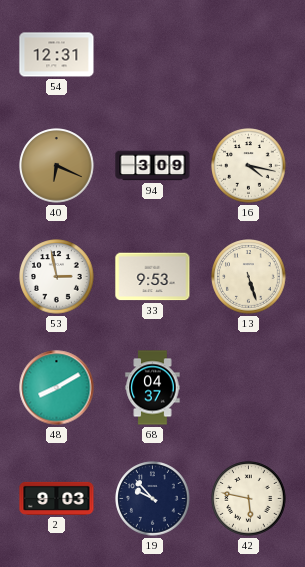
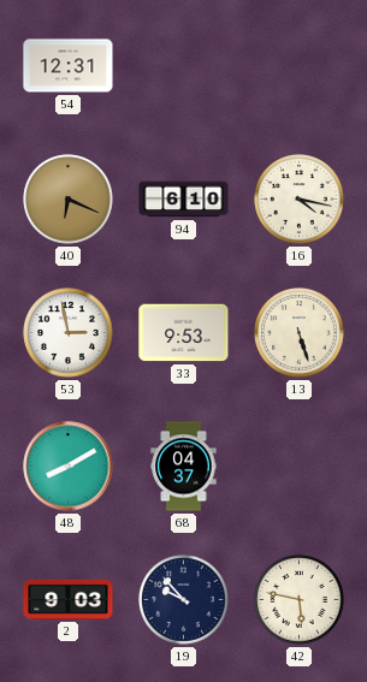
94: 3:09 -> 6:10 (184, 200)
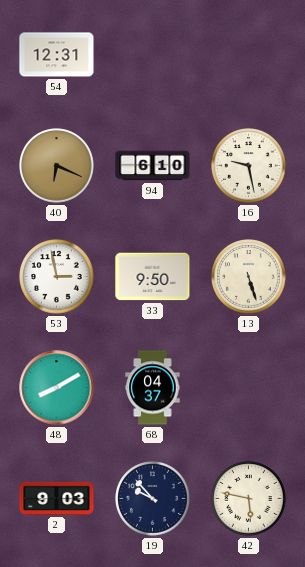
16: 4:17 -> 9:28 (249, 166)
33: 9:53 -> 9:50 (153, 277)
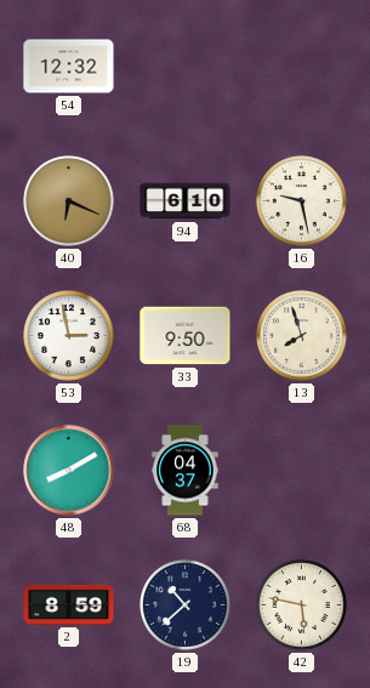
54: 12:31 -> 12:32 (69, 67)
13: 5:27 -> 7:57 (302, 336)
2: 9:03 -> 8:59 (69, 604)
19: 9:53 -> 10:38 (186, 605)
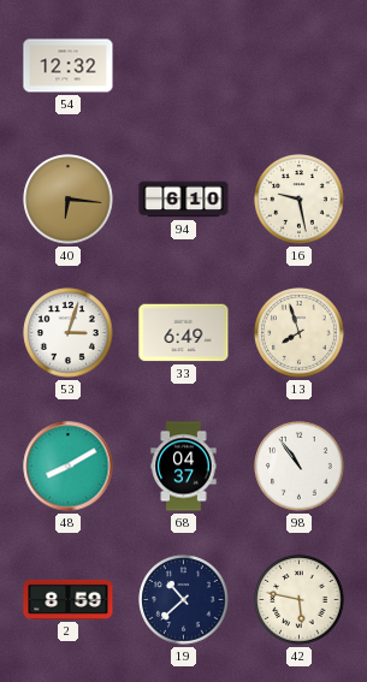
40: 6:19 -> 6:16 (69, 200)
53: 2:58 -> 3:03 (69, 333)
33: 9:50 -> 6:49 (184, 333)
98: none -> 10:54 (300, 467)
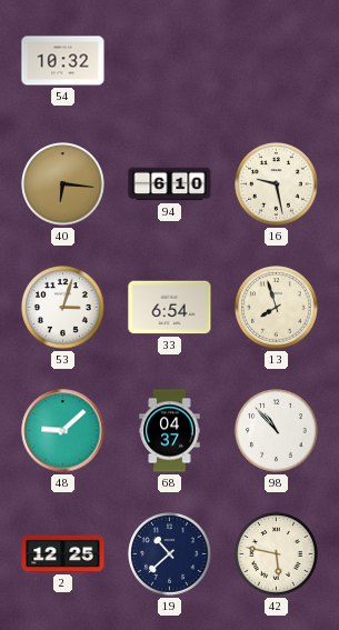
54: 12:32 -> 10:32 (63, 61)
33: 6:49 -> 6:54 (170, 308)
48: 8:10 -> 9:08 (63, 431)
98: 10:54 -> 10:53 (277, 431)
2: 8:59 -> 12:25 (63, 553)
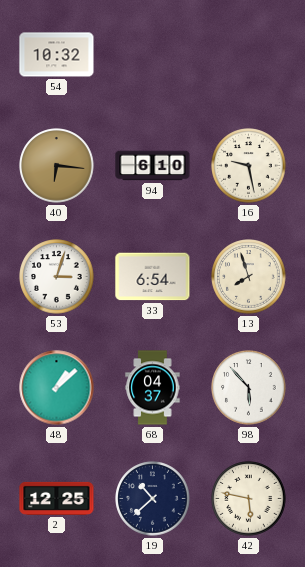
48: 9:08 -> 1:08 (57, 388)
98: 10:53 -> 5:53 (249, 388)
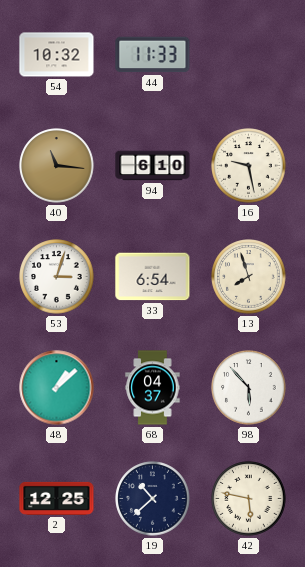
44: none -> 11:33 (153, 55)
40: 6:16 -> 11:16 (57, 166)
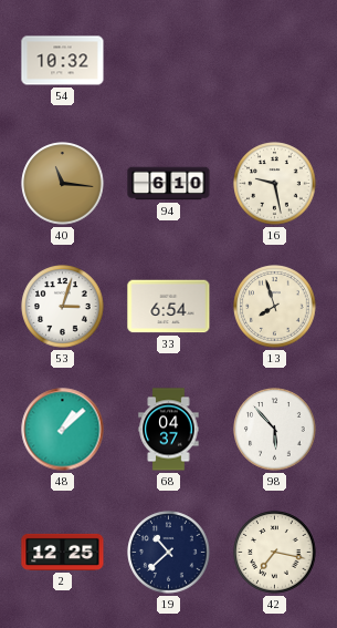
44: 11:33 -> none (153, 55)
42: 5:47 -> 7:17 (275, 553)
